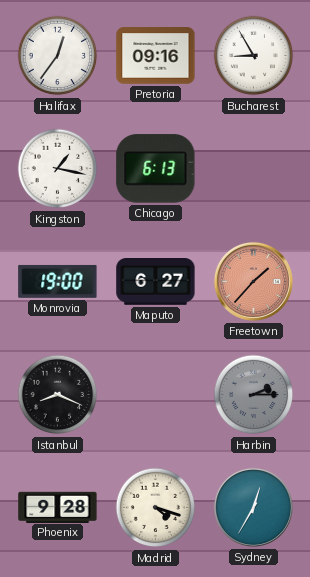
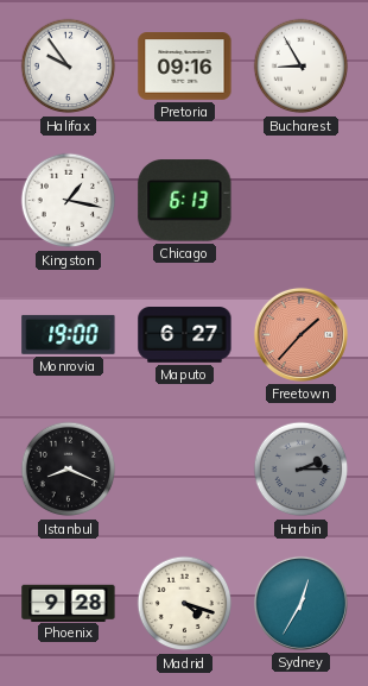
Halifax: 12:36 -> 9:54 (69, 67)
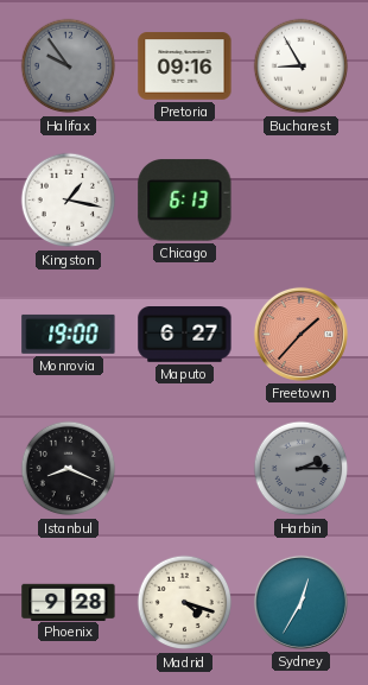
Halifax dial: white -> grey (69, 66)
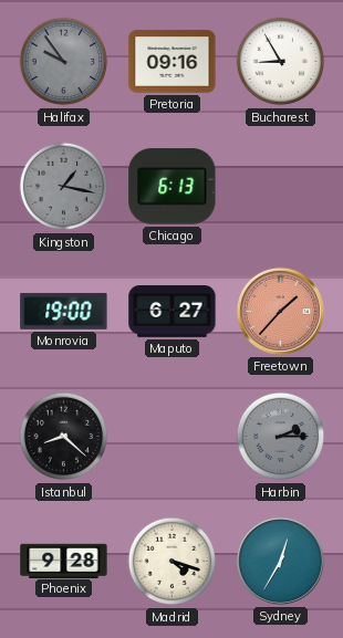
Kingston dial: white -> grey (64, 187)
Istanbul: 8:19 -> 8:22 (64, 437)
